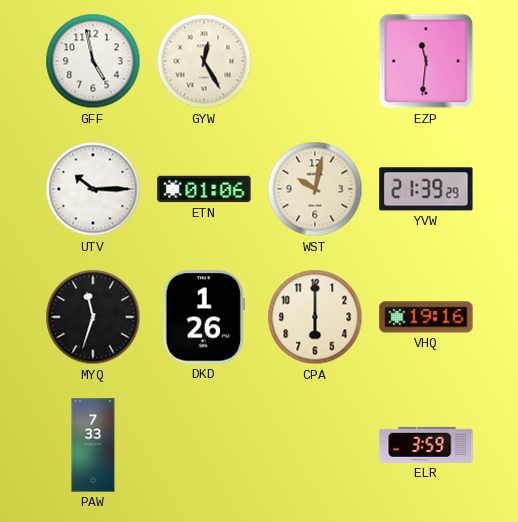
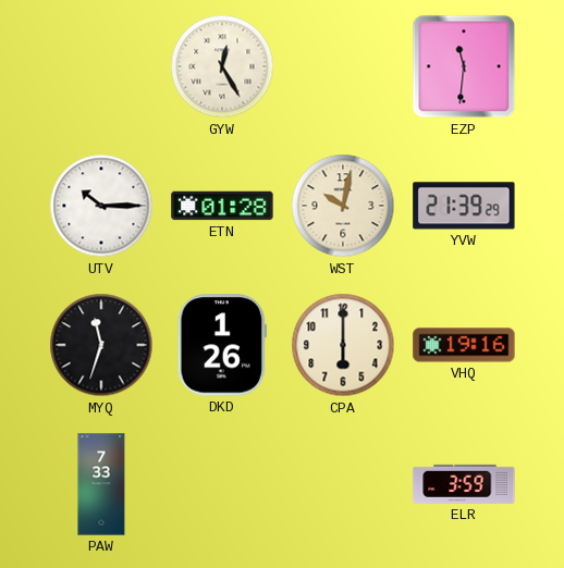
GFF: 4:58 -> none (93, 61)
ETN: 01:06 -> 01:28 (222, 206)
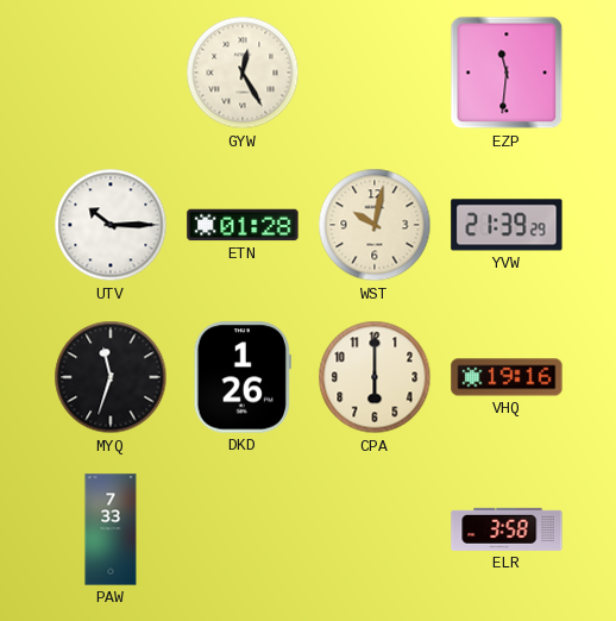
ELR: 3:59 -> 3:58 (507, 529)
